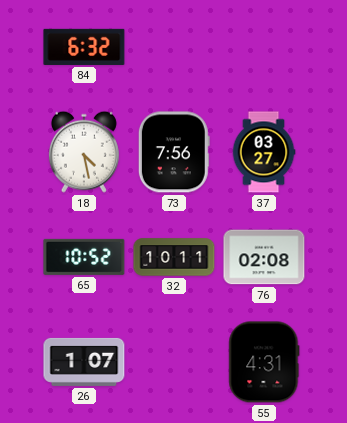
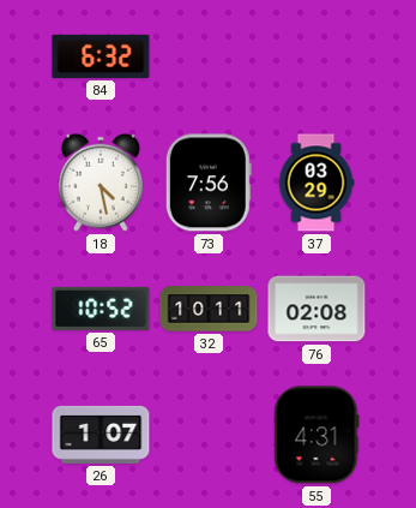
37: 03:27 -> 03:29 (316, 183)
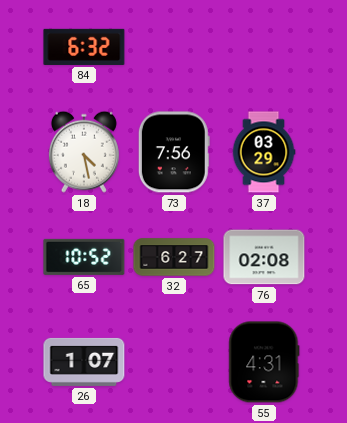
32: 10:11 -> 6:27 (174, 257)
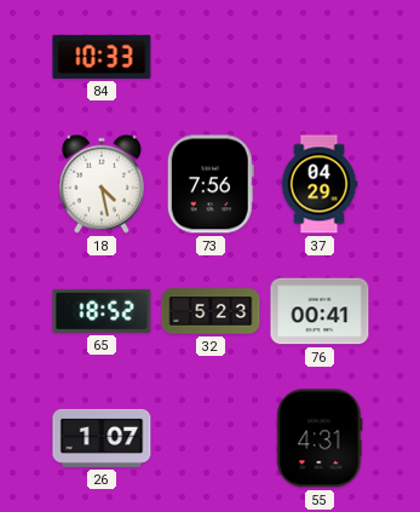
84: 6:32 -> 10:33 (102, 57)
37: 03:29 -> 04:29 (320, 184)
65: 10:52 -> 18:52 (102, 311)
32: 6:27 -> 5:23 (211, 311)
76: 02:08 -> 00:41 (320, 311)
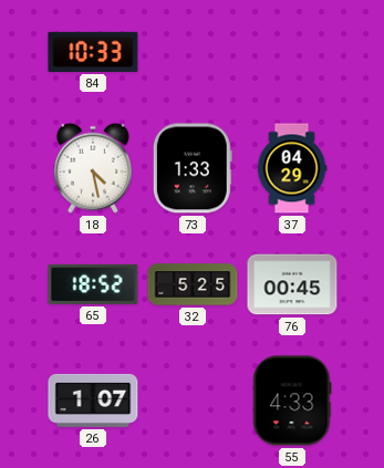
73: 7:56 -> 1:33 (193, 168)
32: 5:23 -> 5:25 (193, 284)
76: 00:41 -> 00:45 (292, 284)
55: 4:31 -> 4:33 (292, 401)
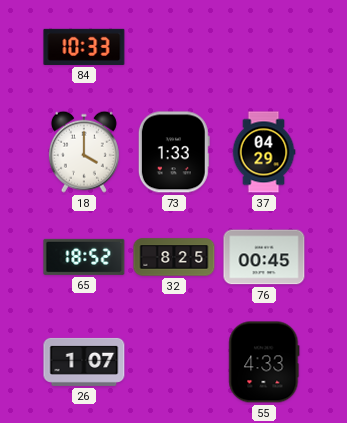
18: 4:28 -> 4:00 (84, 152)
32: 5:25 -> 8:25 (174, 257)
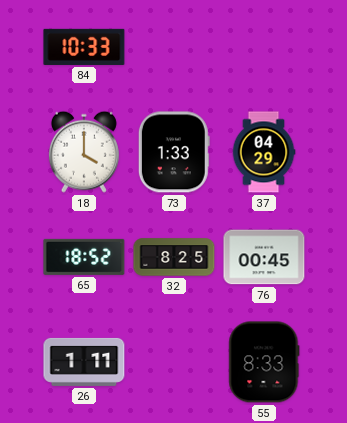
26: 1:07 -> 1:11 (84, 362)
55: 4:33 -> 8:33 (264, 362)
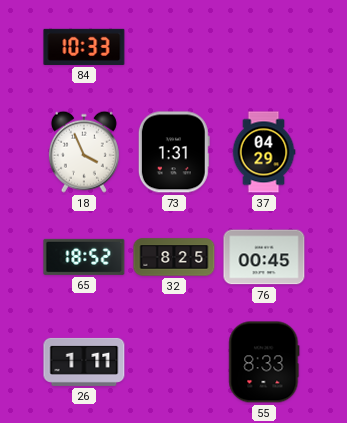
18: 4:00 -> 3:56 (84, 152)
73: 1:33 -> 1:31 (174, 152)
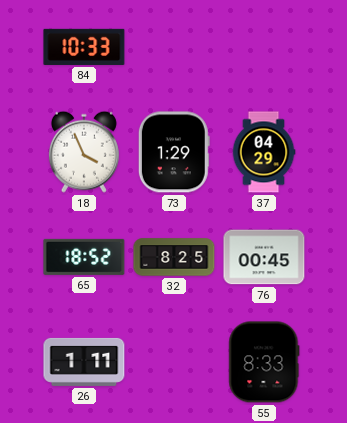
73: 1:31 -> 1:29 (174, 152)
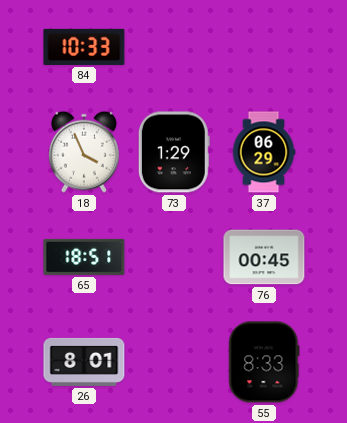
37: 04:29 -> 06:29 (264, 152)
65: 18:52 -> 18:51 (84, 257)
32: 8:25 -> none (174, 257)
26: 1:11 -> 8:01 (84, 362)
